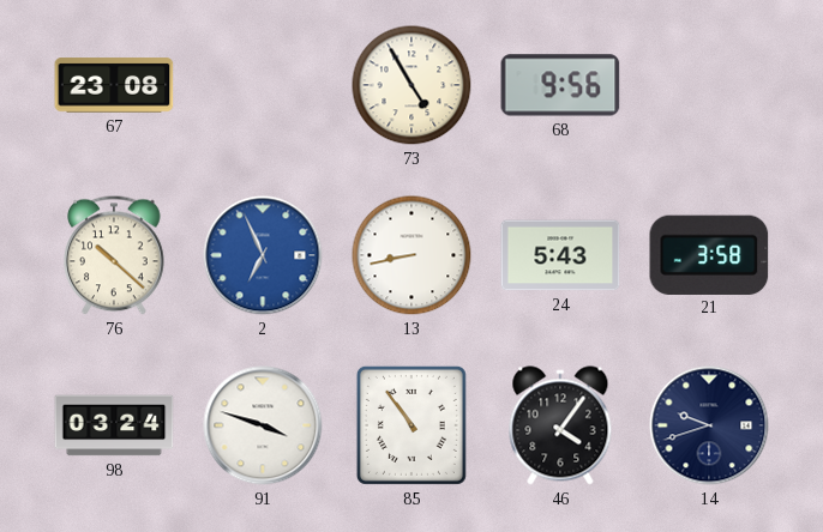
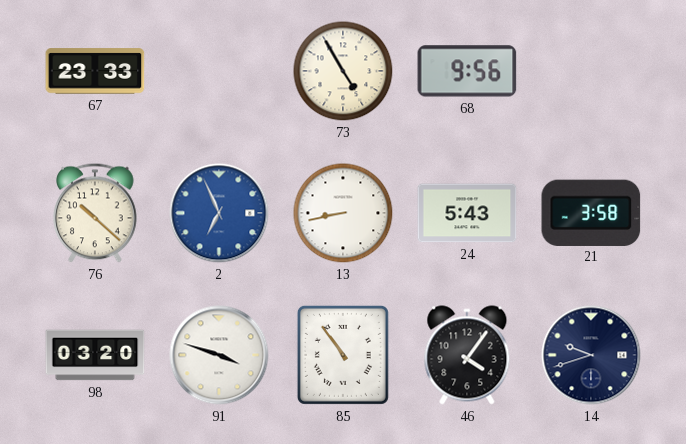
67: 23:08 -> 23:33 (95, 71)
98: 03:24 -> 03:20 (95, 355)
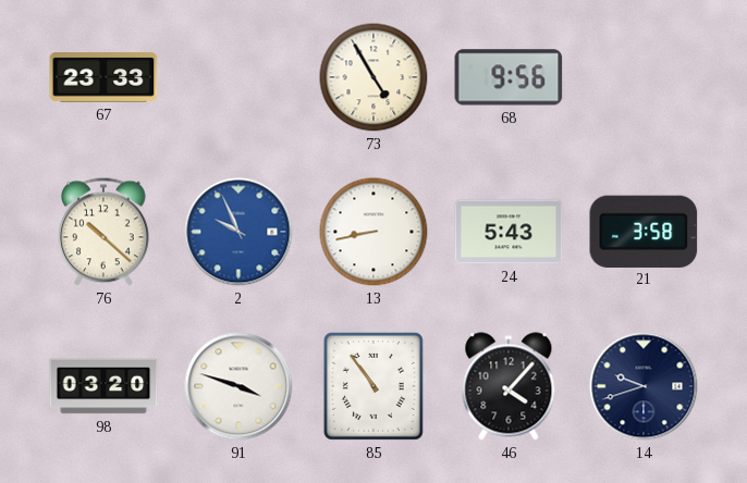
2: 6:56 -> 9:56 (238, 232)
46: 4:06 -> 4:07 (509, 386)
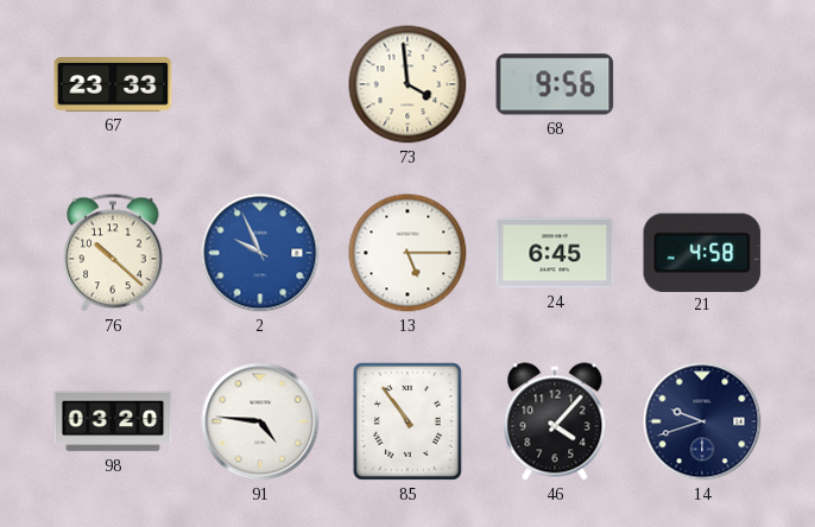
73: 4:55 -> 3:59 (407, 84)
13: 8:43 -> 5:15 (407, 253)
24: 5:43 -> 6:45 (555, 253)
21: 3:58 -> 4:58 (702, 252)
91: 3:48 -> 4:46 (260, 421)
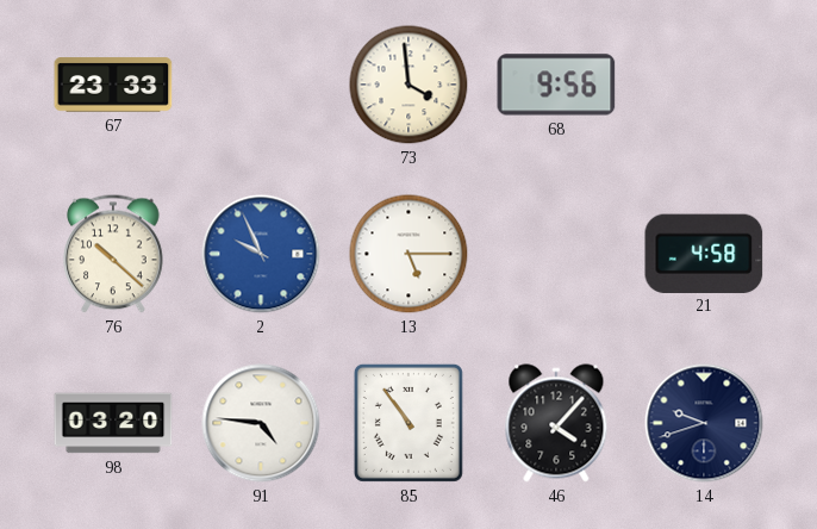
24: 6:45 -> none (555, 253)
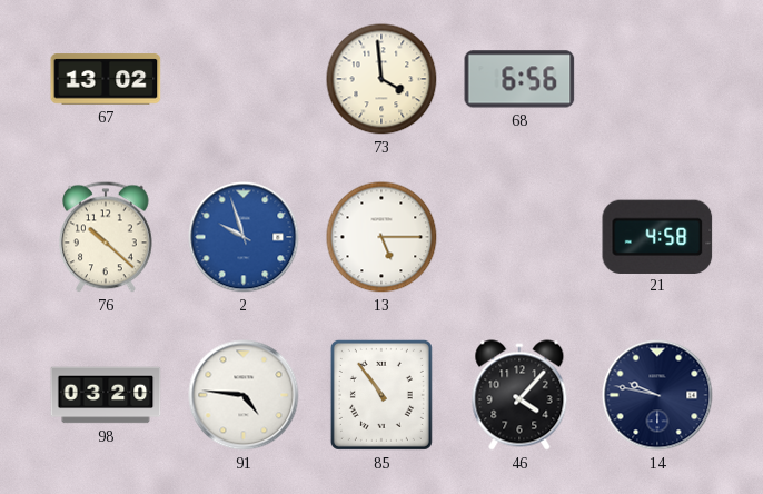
67: 23:33 -> 13:02 (106, 79)
68: 9:56 -> 6:56 (519, 79)
2: 9:56 -> 9:57 (244, 237)
14: 9:42 -> 9:47 (657, 395)
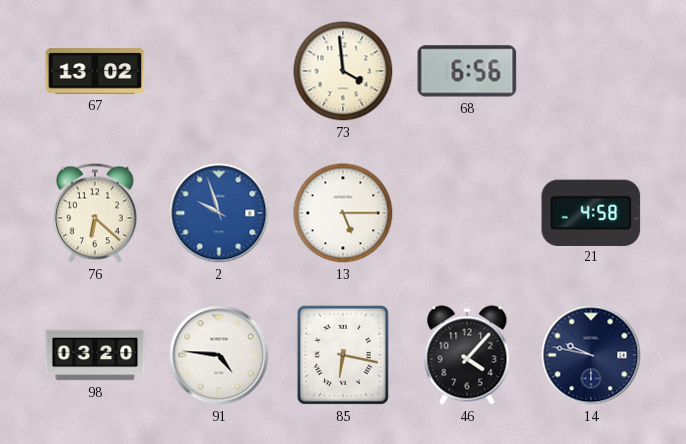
76: 10:22 -> 6:22 (95, 213)
85: 10:54 -> 6:17 (343, 355)
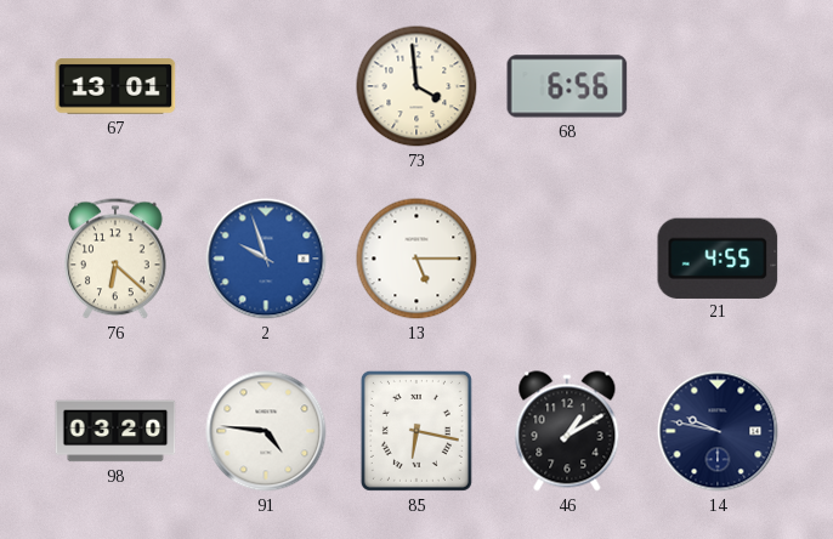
67: 13:02 -> 13:01 (115, 86)
21: 4:58 -> 4:55 (718, 257)
46: 4:07 -> 1:10 (567, 431)
